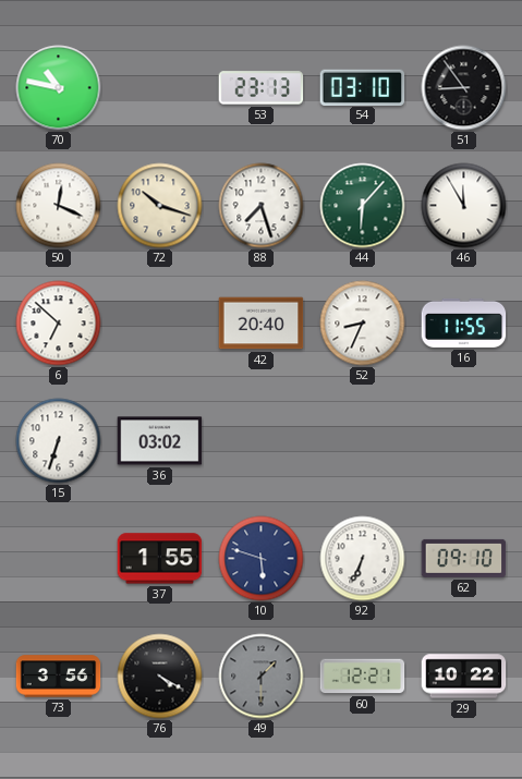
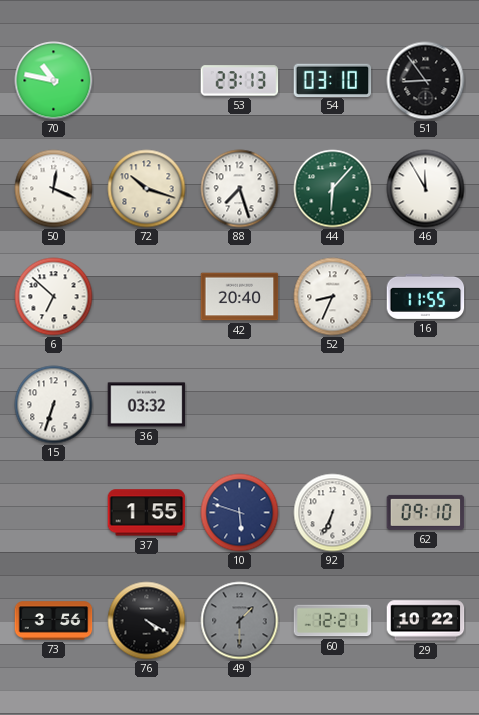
36: 03:02 -> 03:32 (147, 405)
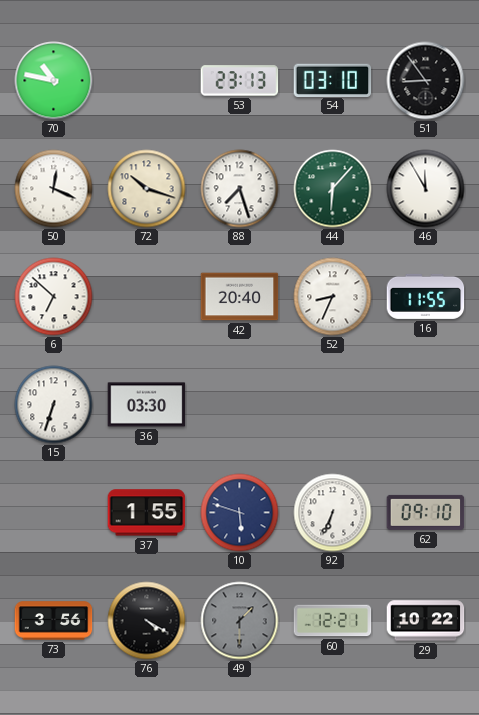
36: 03:32 -> 03:30 (147, 405)
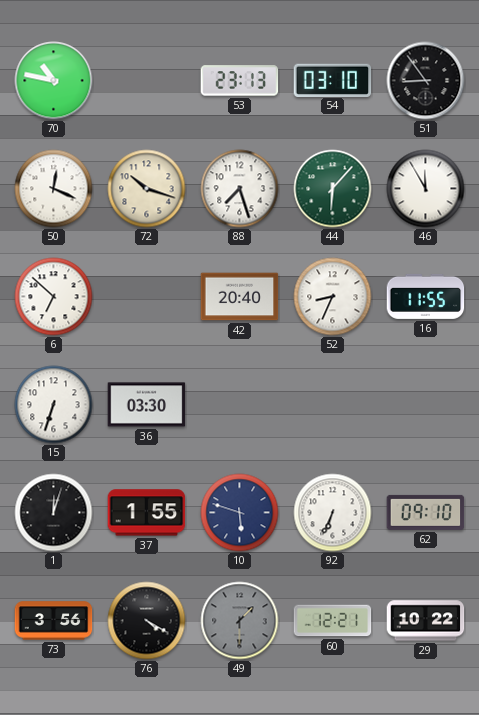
1: none -> 12:03 (54, 513)
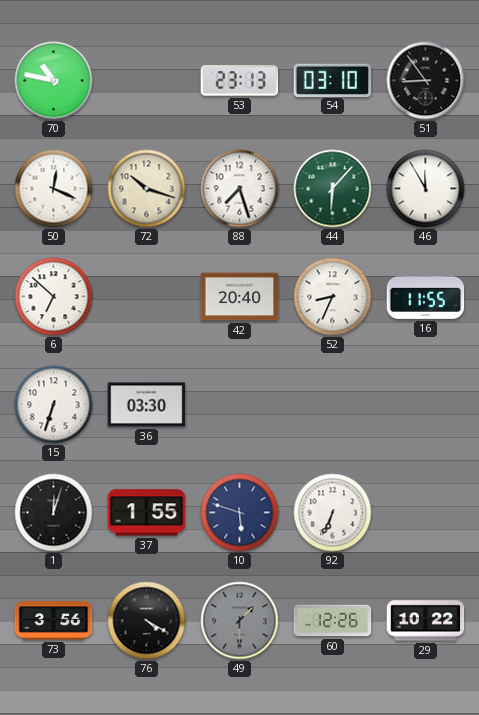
62: 09:10 -> none (426, 512)
60: 12:21 -> 12:26 (333, 621)
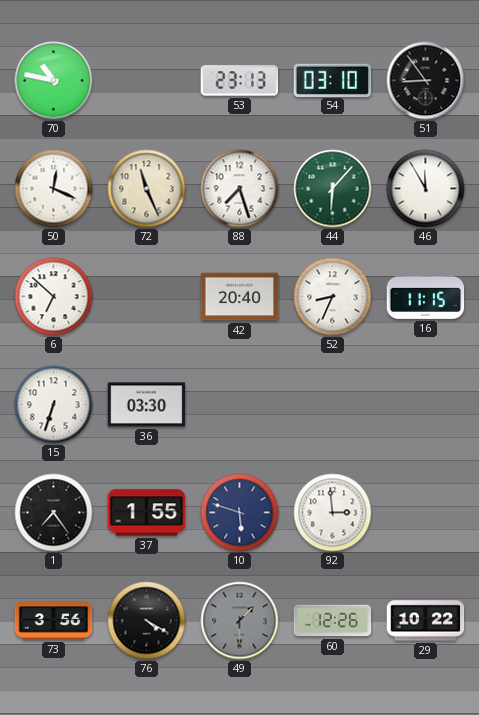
72: 10:18 -> 11:26 (147, 189)
16: 11:55 -> 11:15 (426, 296)
1: 12:03 -> 7:24 (54, 513)
92: 6:34 -> 2:59 (333, 513)
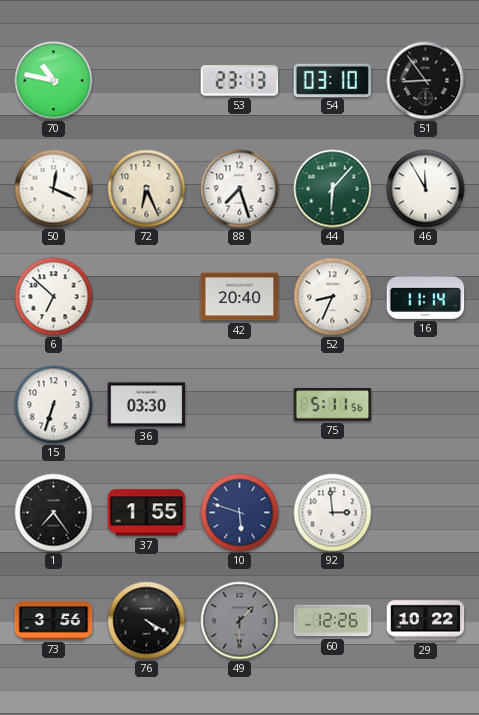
72: 11:26 -> 6:26 (147, 189)
16: 11:15 -> 11:14 (426, 296)
75: none -> 5:11 (333, 405)
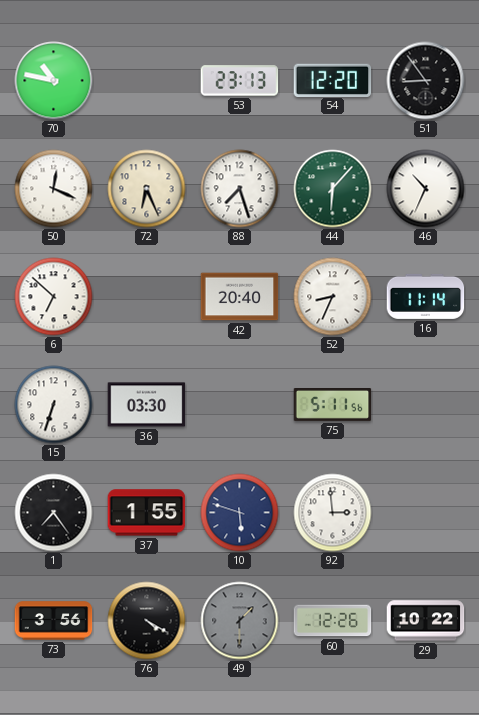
54: 03:10 -> 12:20 (333, 80)
46: 11:55 -> 10:34 (426, 189)
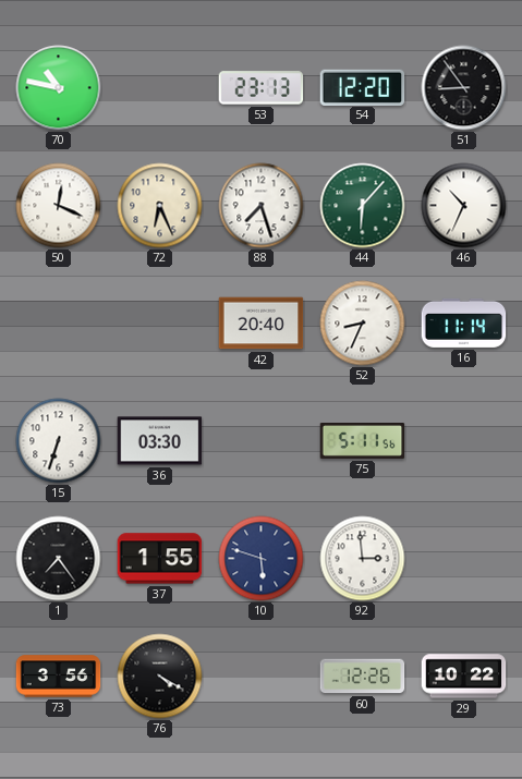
6: 6:52 -> none (54, 297)
49: 1:30 -> none (240, 621)
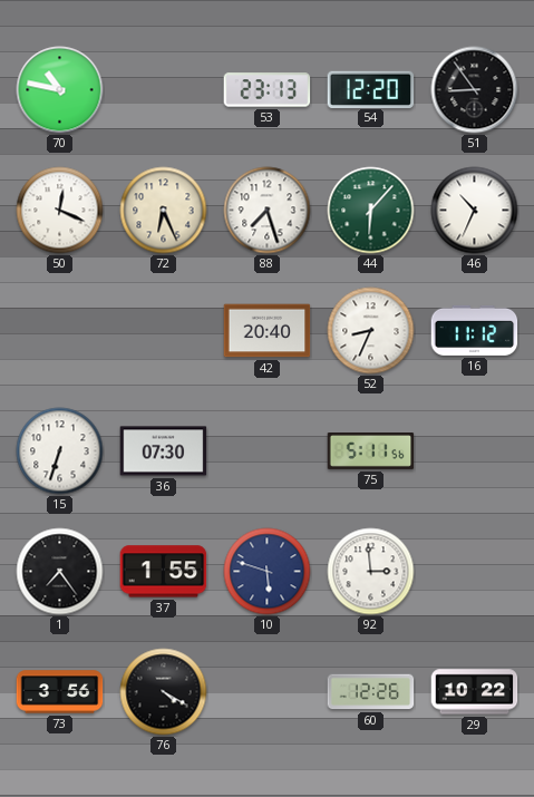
16: 11:14 -> 11:12 (475, 330)
36: 03:30 -> 07:30 (164, 451)
